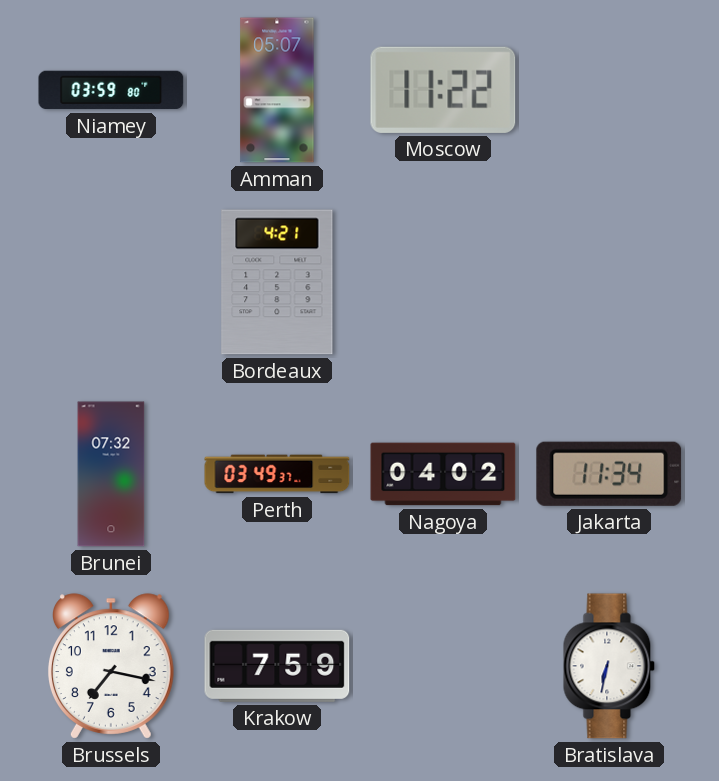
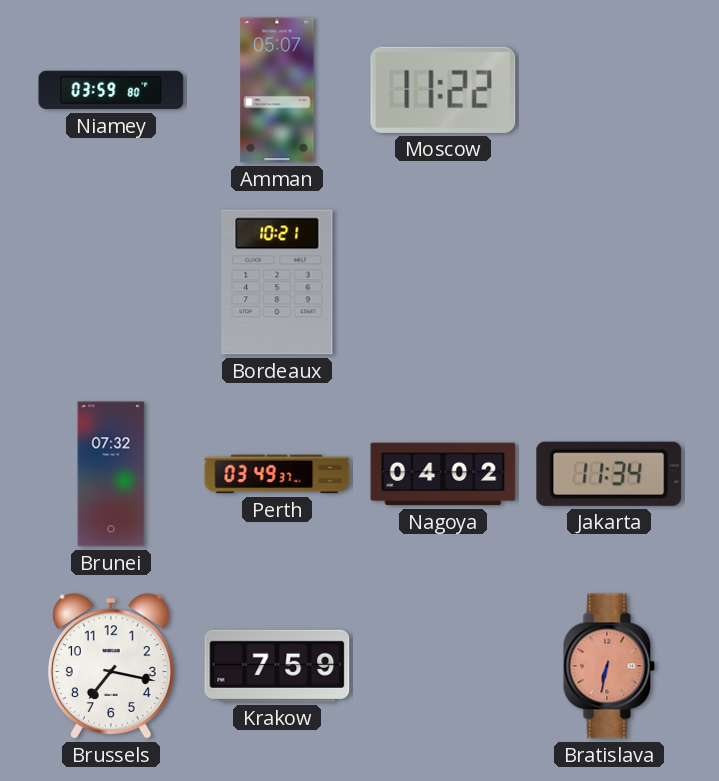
Bordeaux: 4:21 -> 10:21 (277, 282)
Bratislava dial: white -> salmon (609, 666)
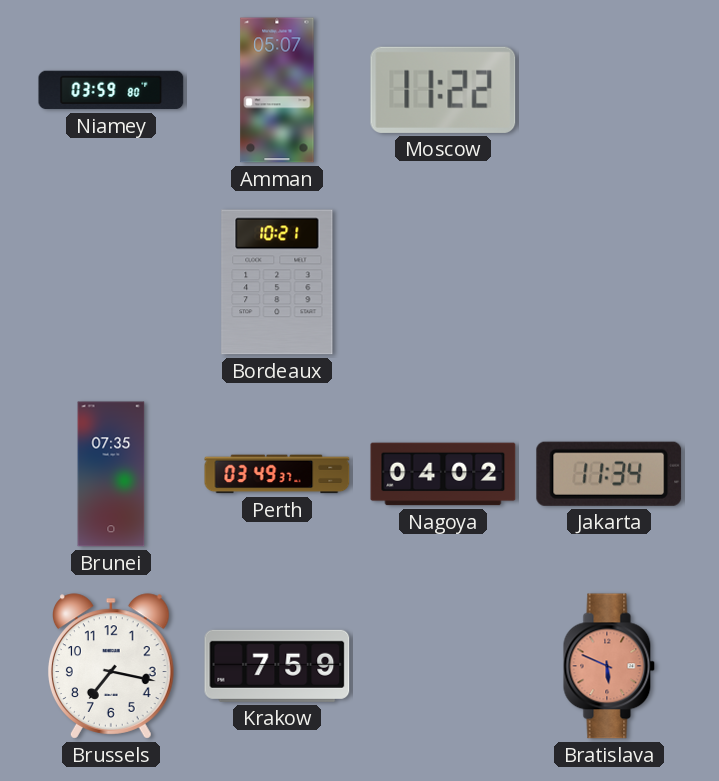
Brunei: 07:32 -> 07:35 (111, 474)
Bratislava: 6:32 -> 5:49 (609, 666)
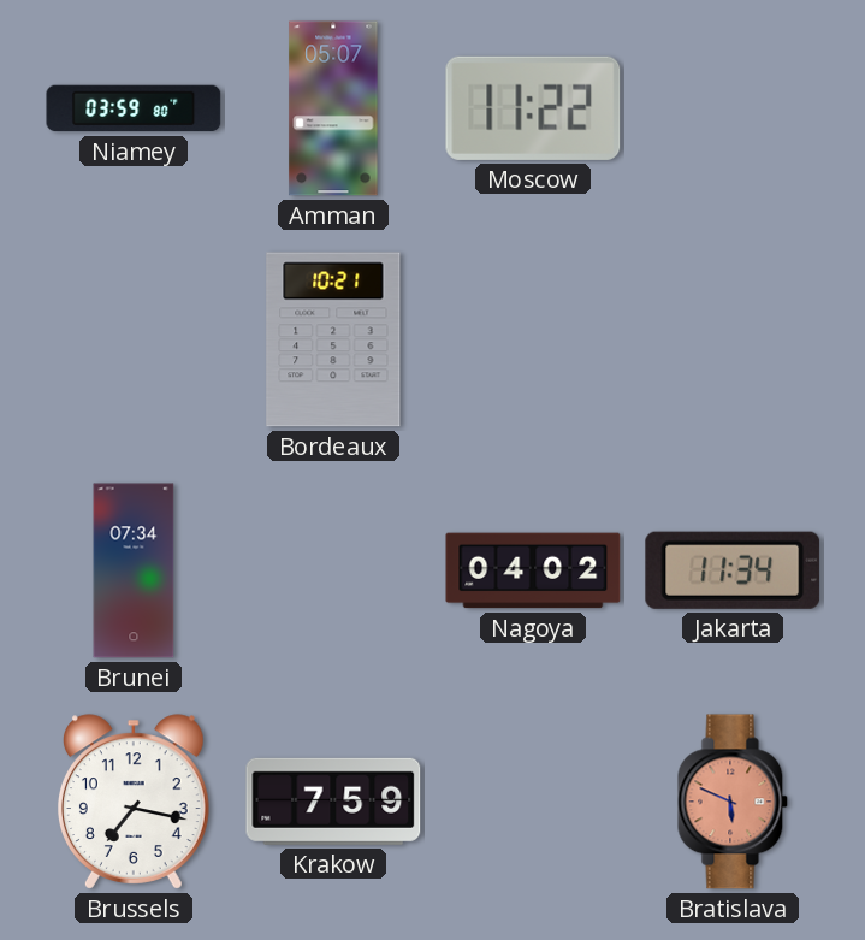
Brunei: 07:35 -> 07:34 (134, 570)
Perth: 03:49 -> none (277, 474)
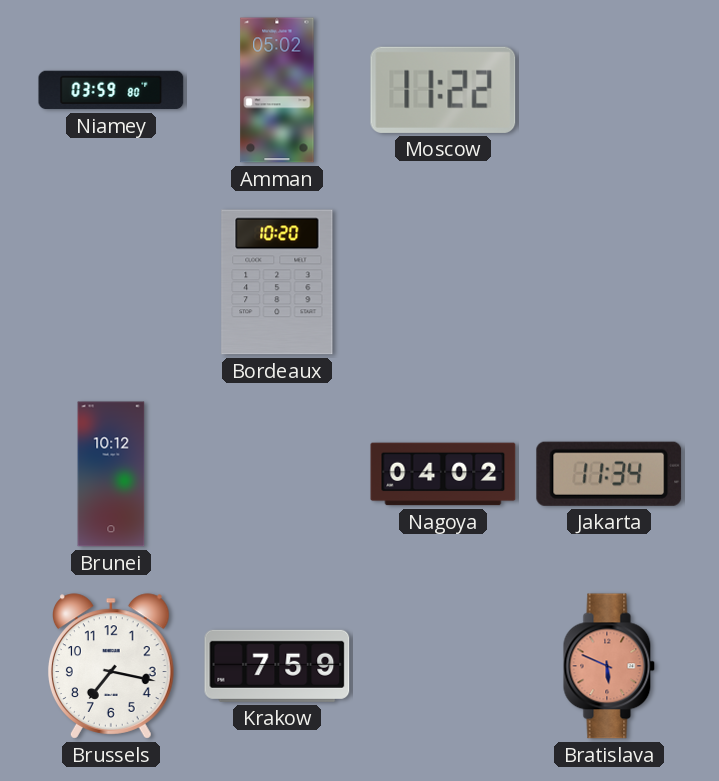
Amman: 05:07 -> 05:02 (277, 90)
Bordeaux: 10:21 -> 10:20 (277, 282)
Brunei: 07:34 -> 10:12 (111, 474)
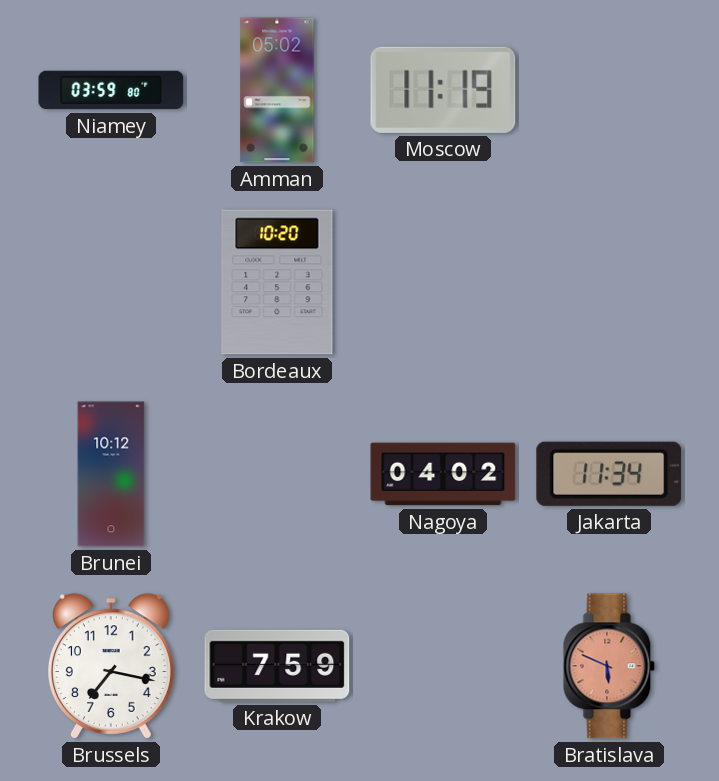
Moscow: 11:22 -> 11:19 (443, 90)
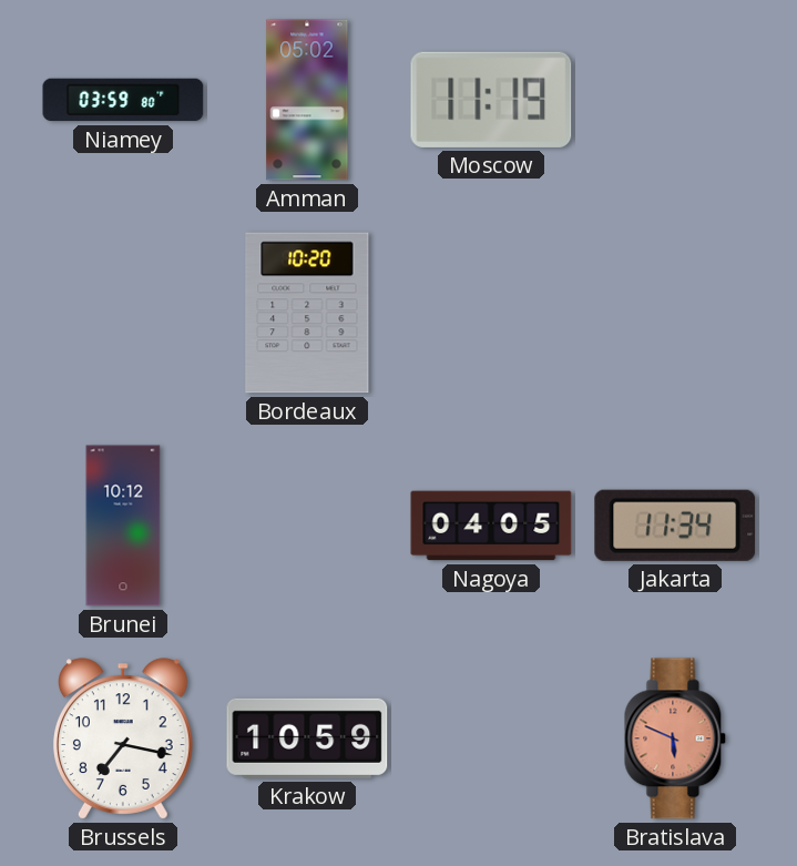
Nagoya: 04:02 -> 04:05 (491, 526)
Krakow: 7:59 -> 10:59 (307, 738)
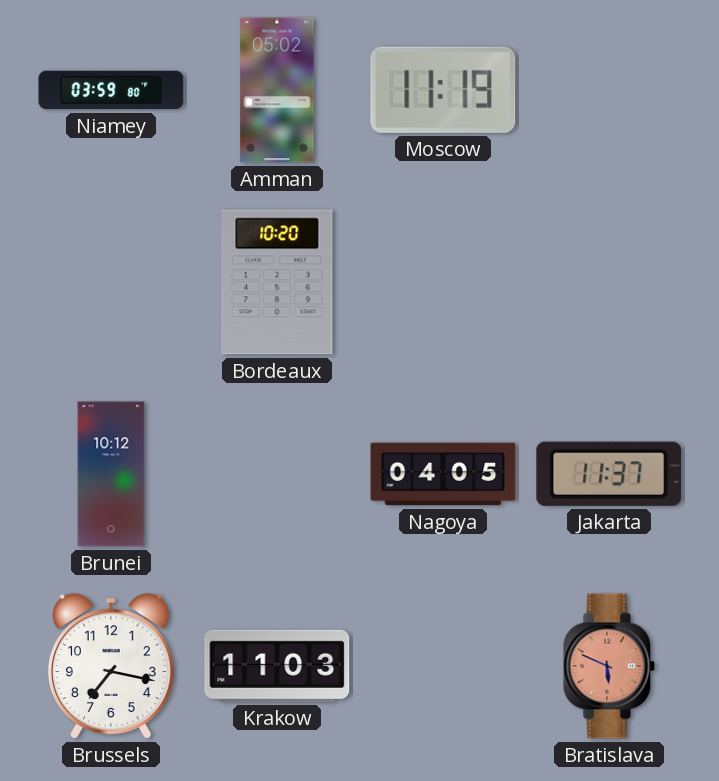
Jakarta: 11:34 -> 11:37 (609, 474)
Krakow: 10:59 -> 11:03 (277, 666)
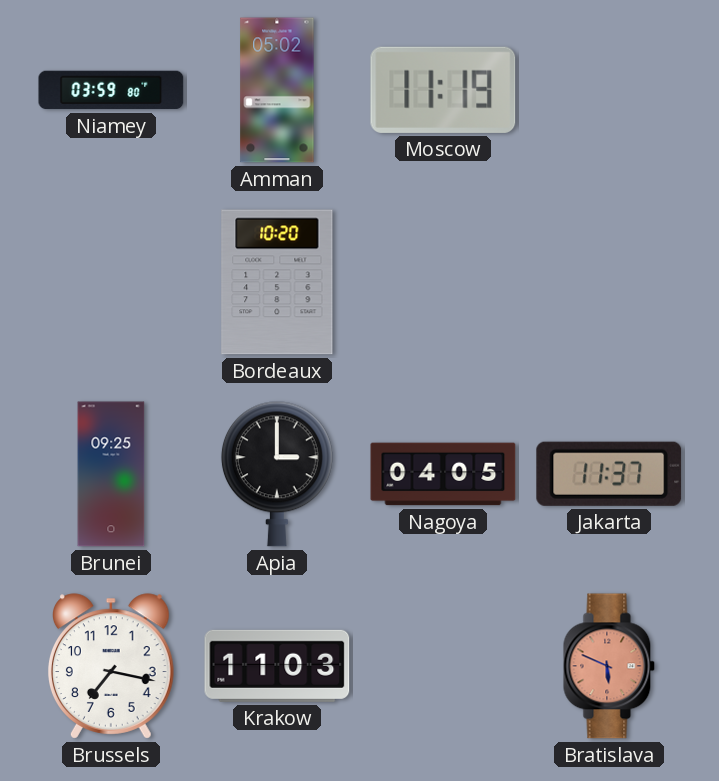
Brunei: 10:12 -> 09:25 (111, 474)
Apia: none -> 3:00 (277, 474)
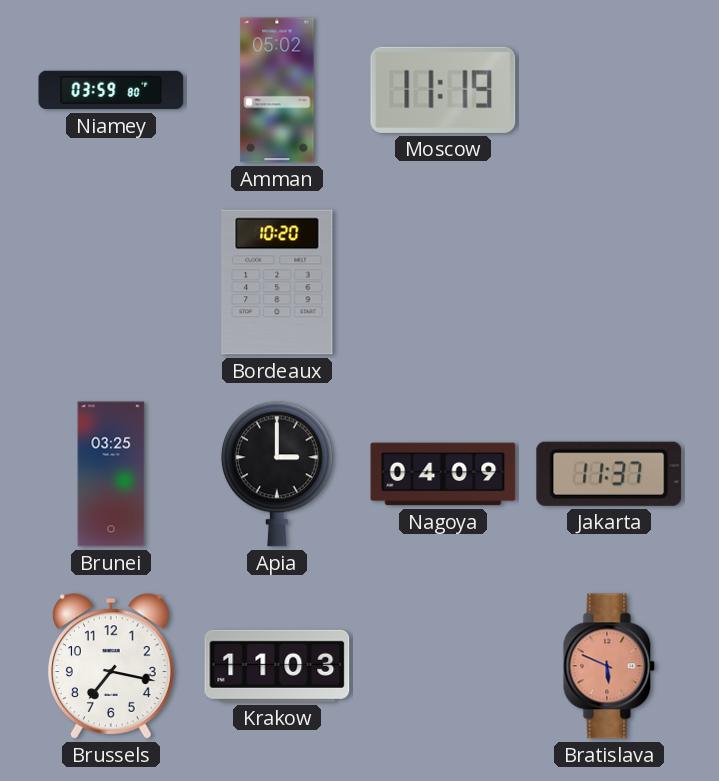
Brunei: 09:25 -> 03:25 (111, 474)
Nagoya: 04:05 -> 04:09 (443, 474)
